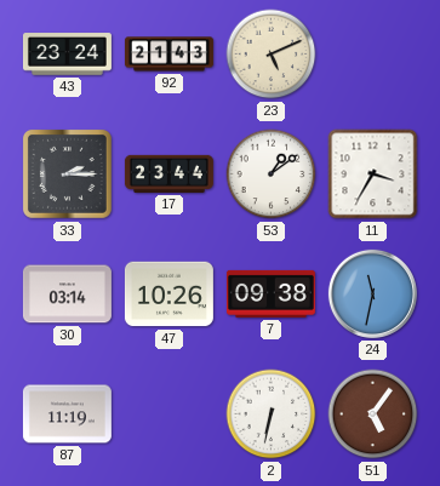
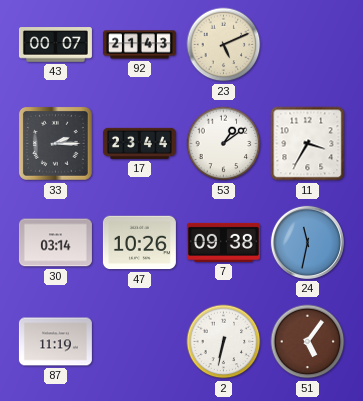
43: 23:24 -> 00:07 (55, 45)
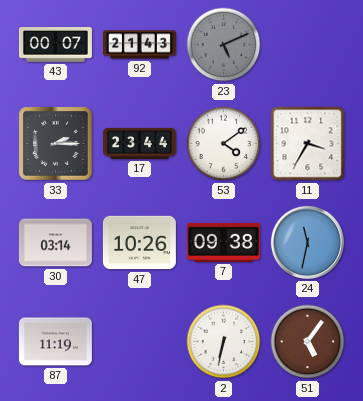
23 dial: cream -> grey (224, 45)
53: 1:09 -> 4:09 (224, 144)
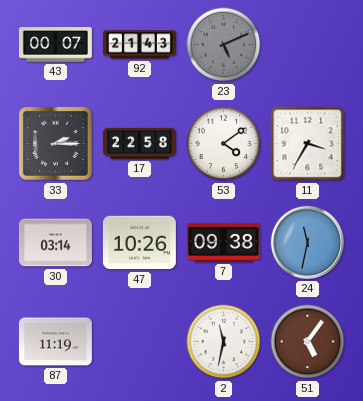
17: 23:44 -> 22:58 (139, 143)
2: 6:32 -> 11:32 (224, 342)
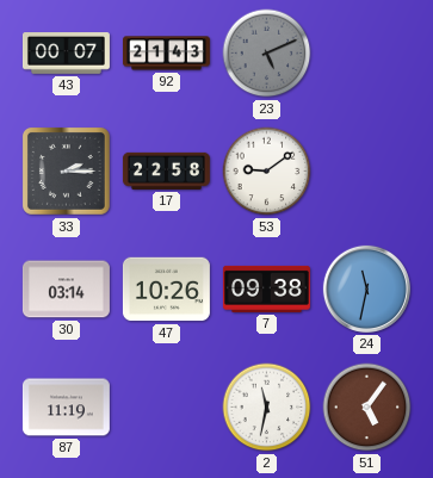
53: 4:09 -> 9:09 (267, 172)
11: 3:35 -> none (308, 144)
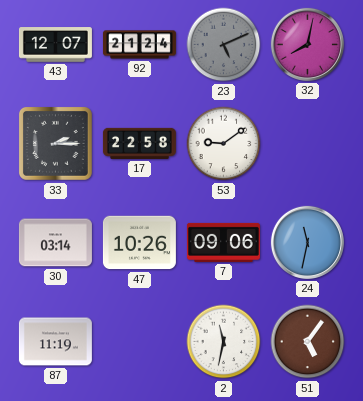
43: 00:07 -> 12:07 (55, 45)
92: 21:43 -> 21:24 (139, 45)
32: none -> 8:02 (307, 44)
7: 09:38 -> 09:06 (223, 242)
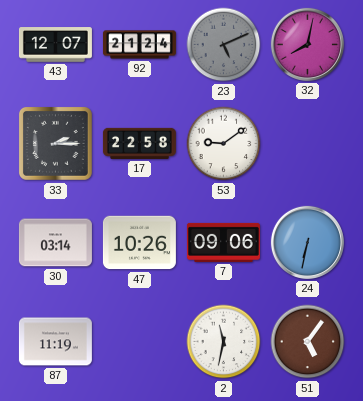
24: 11:32 -> 6:32 (307, 242)
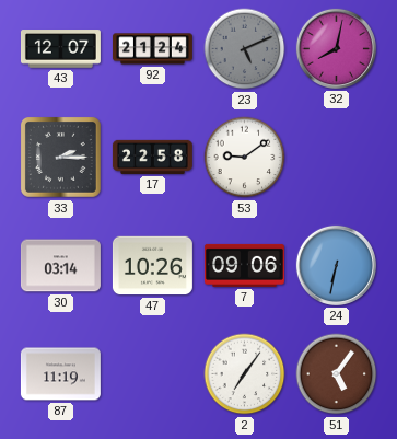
2: 11:32 -> 7:06 (245, 374)
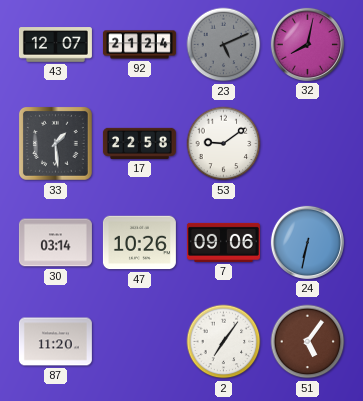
33: 2:15 -> 1:29 (55, 143)
87: 11:19 -> 11:20 (55, 342)
